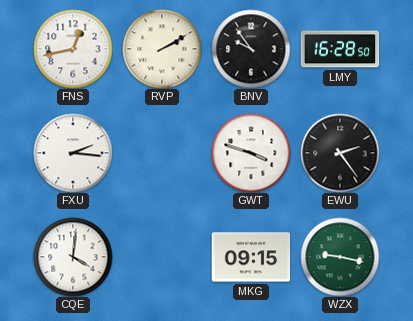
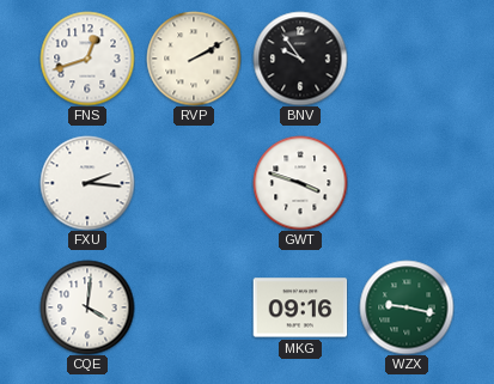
FNS: 12:43 -> 12:42 (87, 59)
LMY: 16:28 -> none (340, 49)
EWU: 2:24 -> none (340, 153)
MKG: 09:15 -> 09:16 (300, 307)
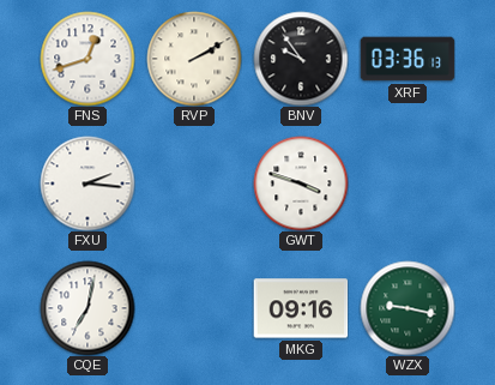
XRF: none -> 03:36 (408, 59)
CQE: 4:01 -> 7:02 (87, 308)
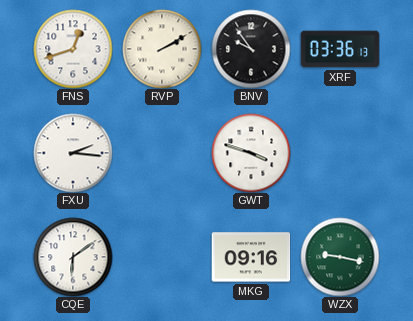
CQE: 7:02 -> 6:09 (73, 257)
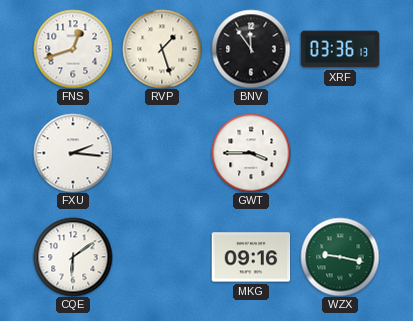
RVP: 2:10 -> 1:27 (162, 49)
BNV: 9:54 -> 11:54 (251, 49)
GWT: 3:48 -> 3:45 (251, 153)
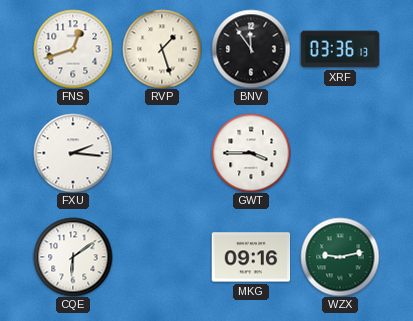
WZX: 9:17 -> 9:13 (340, 257)
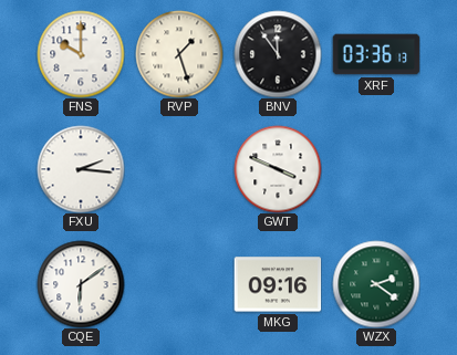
FNS: 12:42 -> 10:00 (81, 54)
GWT: 3:45 -> 3:49 (278, 169)
WZX: 9:13 -> 2:21 (376, 284)
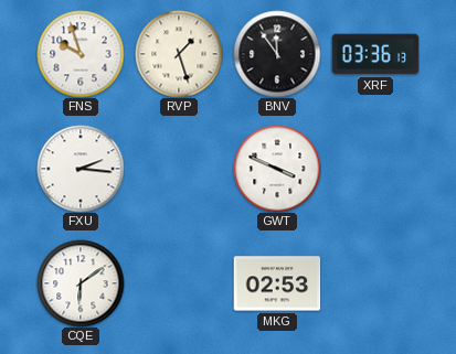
FNS: 10:00 -> 9:57 (81, 54)
MKG: 09:16 -> 02:53 (277, 283)
WZX: 2:21 -> none (376, 284)
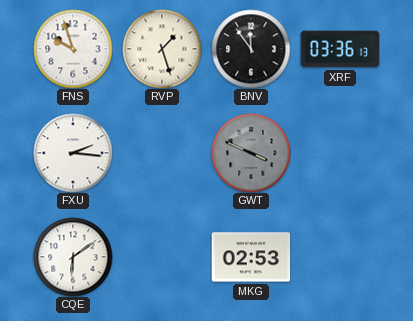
GWT dial: white -> grey (251, 153)
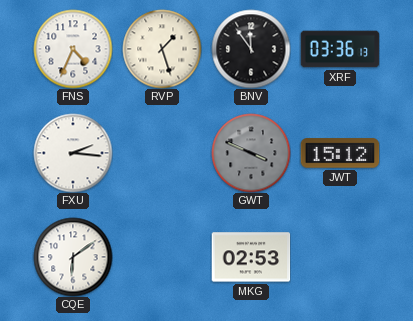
FNS: 9:57 -> 4:34 (73, 49)
JWT: none -> 15:12 (340, 153)
